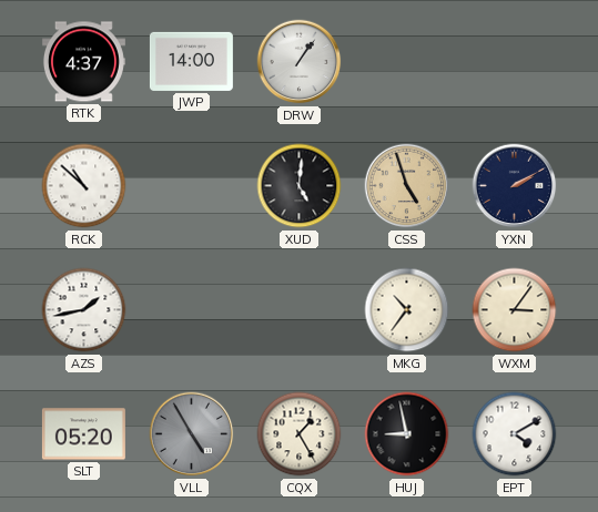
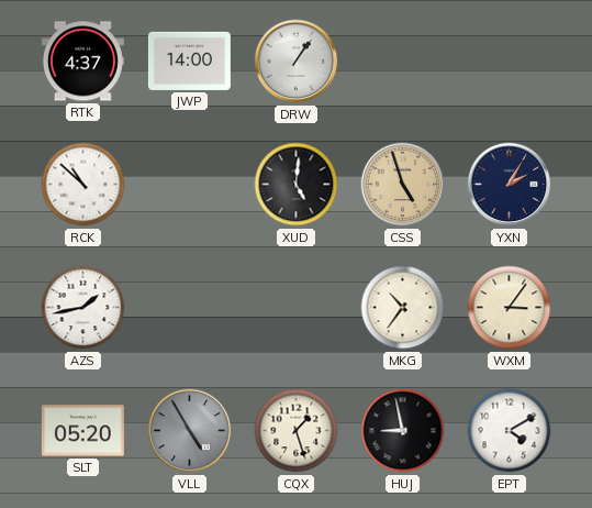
YXN: 2:10 -> 2:05 (510, 185)
CQX: 1:25 -> 1:27 (297, 431)
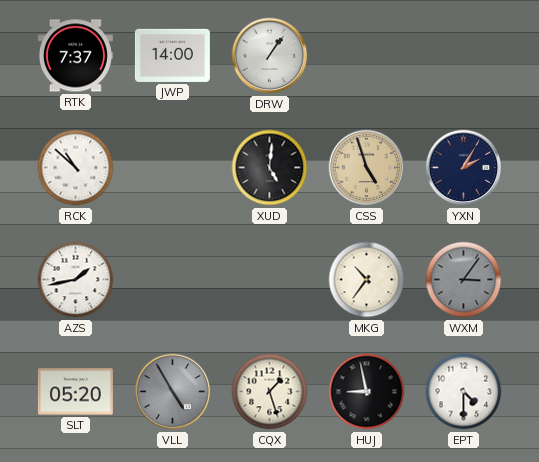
RTK: 4:37 -> 7:37 (75, 56)
WXM dial: cream -> grey (464, 280)
EPT: 4:10 -> 4:30 (464, 392)
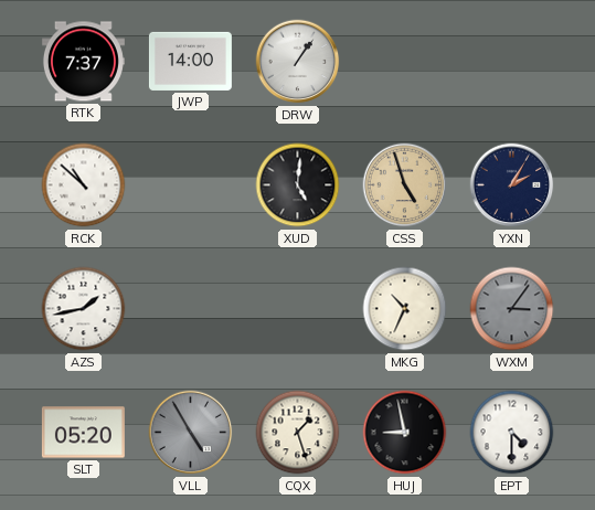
MKG: 10:36 -> 10:34 (405, 309)
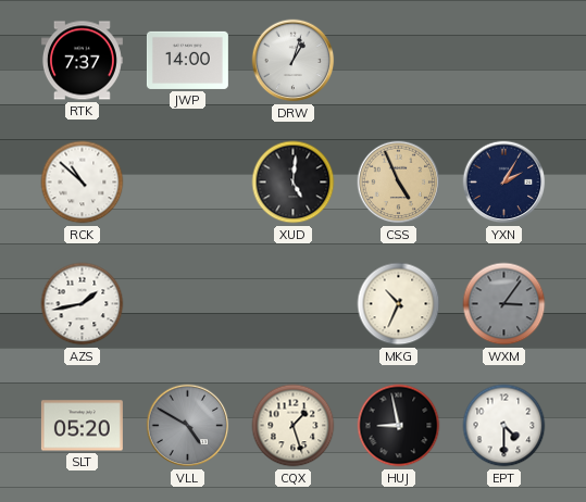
DRW: 1:06 -> 1:03 (294, 61)
CSS: 4:57 -> 4:56 (399, 183)
VLL: 4:55 -> 4:50 (188, 426)
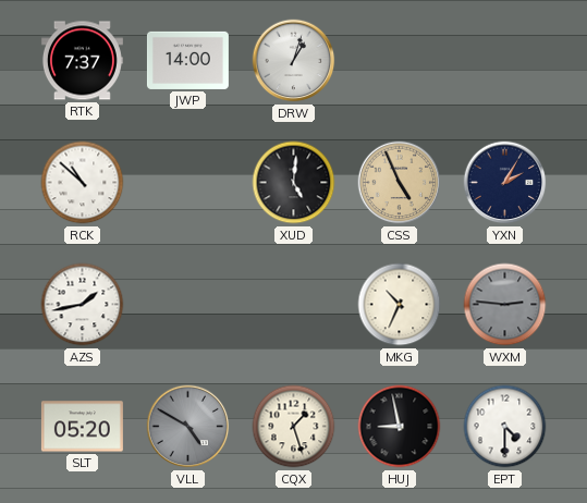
WXM: 3:06 -> 2:46 (505, 305)
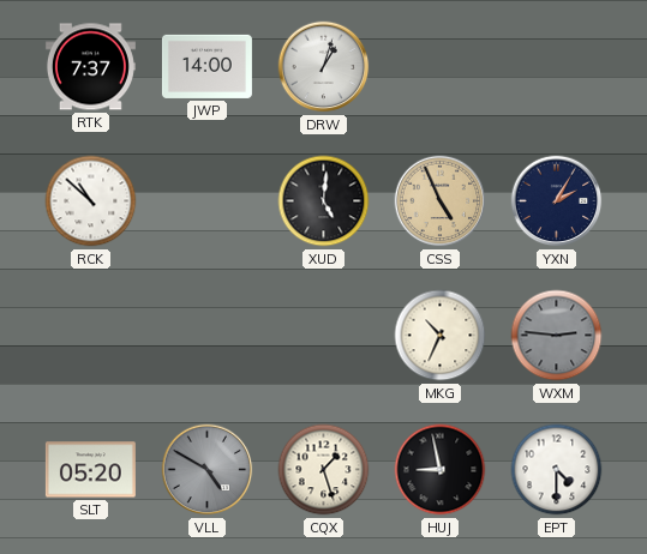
AZS: 1:43 -> none (83, 305)
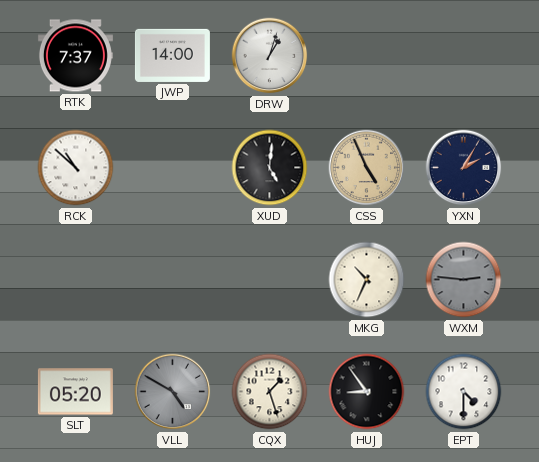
HUJ: 8:58 -> 8:54 (367, 392)
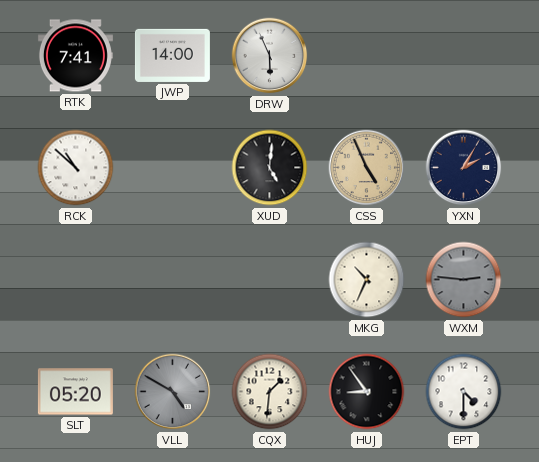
RTK: 7:37 -> 7:41 (75, 56)
DRW: 1:03 -> 5:56 (270, 56)
CQX: 1:27 -> 1:31 (270, 392)
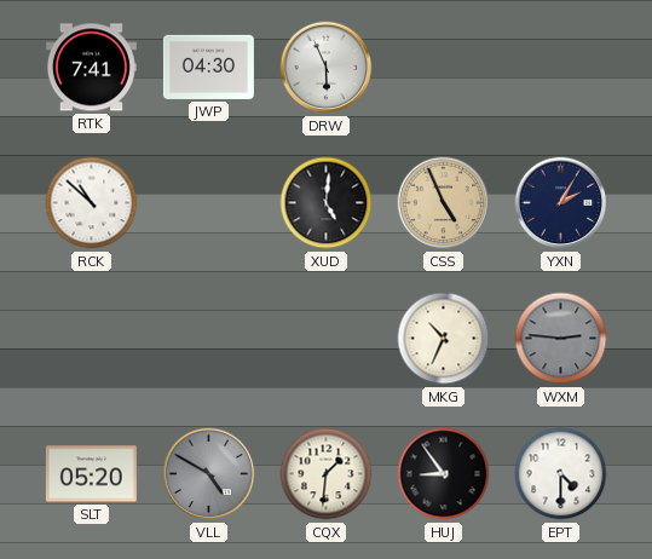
JWP: 14:00 -> 04:30 (208, 67)
